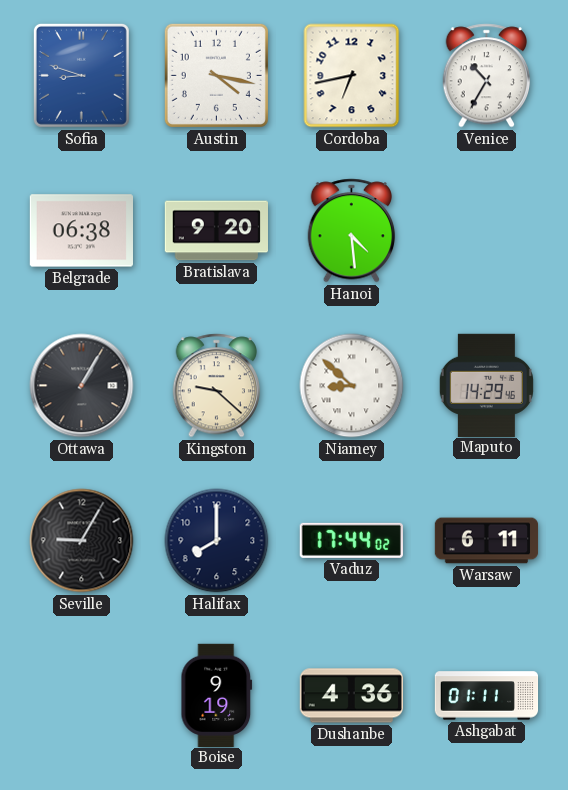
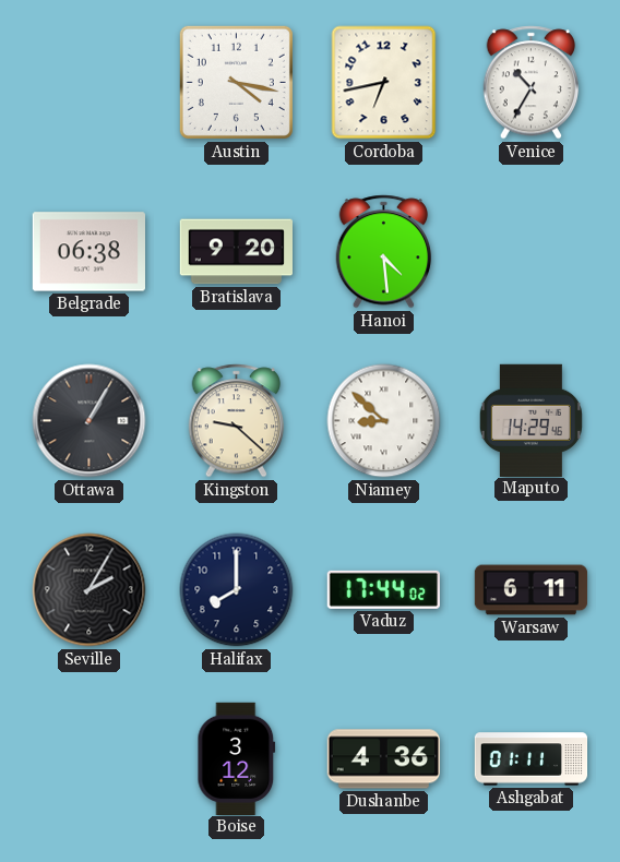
Sofia: 8:48 -> none (81, 75)
Seville: 9:05 -> 2:05 (90, 590)
Boise: 9:19 -> 3:12 (237, 758)
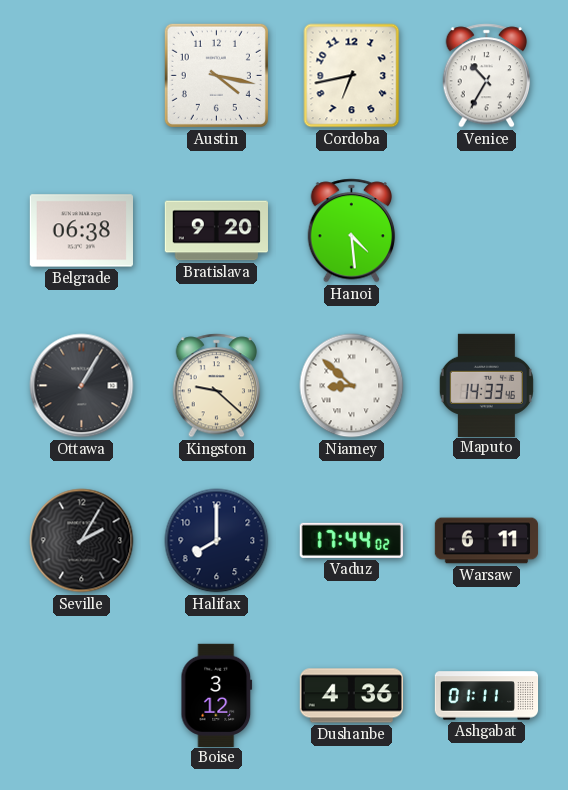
Maputo: 14:29 -> 14:33 (486, 385)
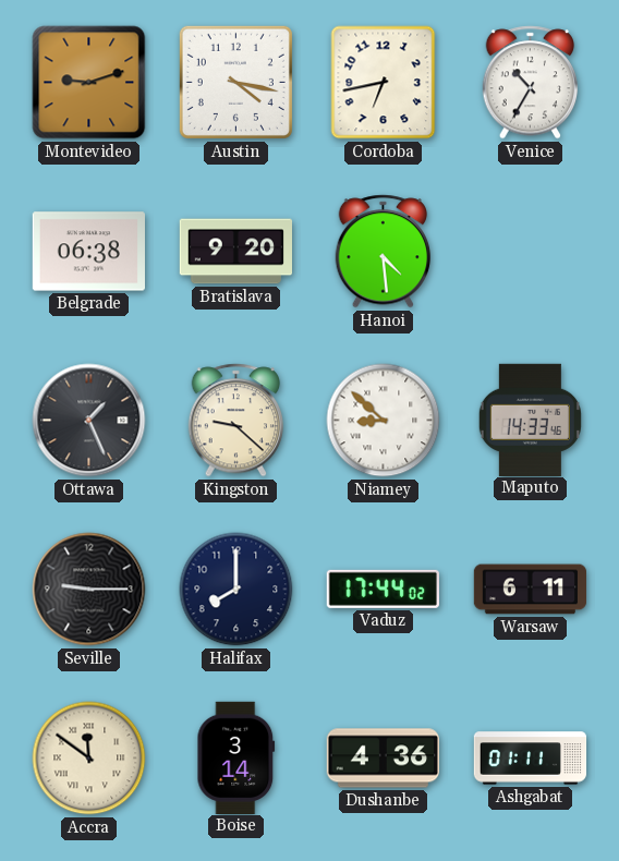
Montevideo: none -> 9:12 (89, 83)
Ottawa: 1:05 -> 1:26 (89, 421)
Seville: 2:05 -> 9:15 (89, 590)
Accra: none -> 11:51 (89, 759)
Boise: 3:12 -> 3:14 (236, 757)
